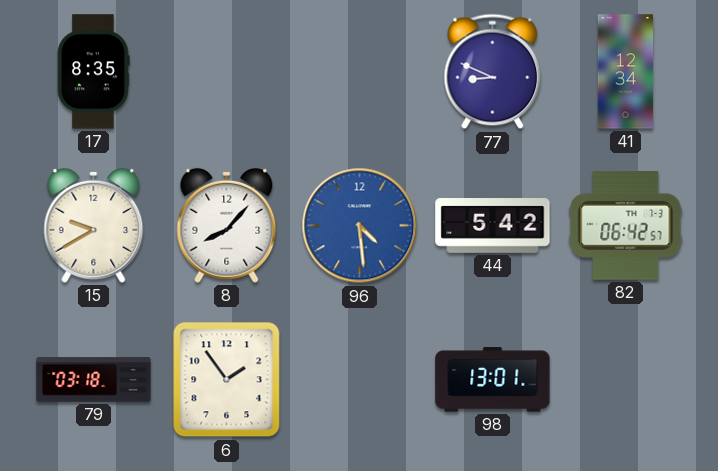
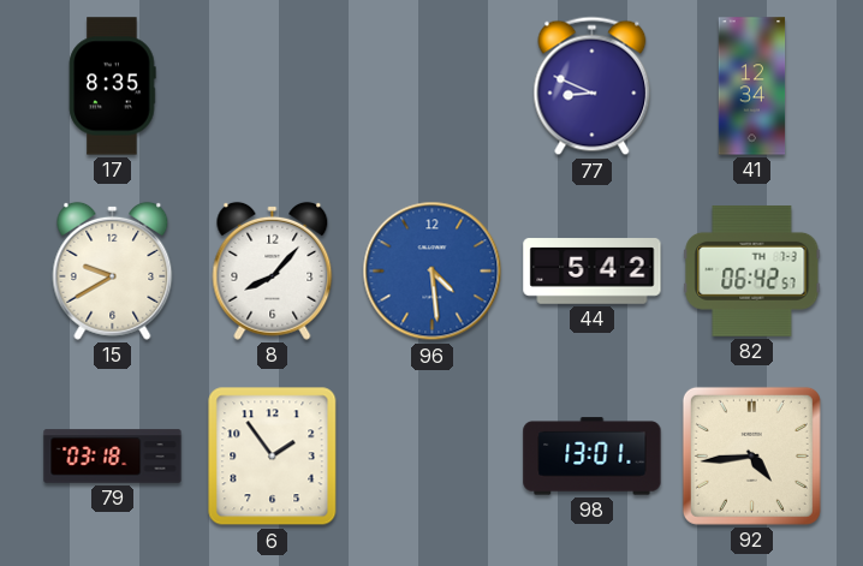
92: none -> 4:44 (751, 455)
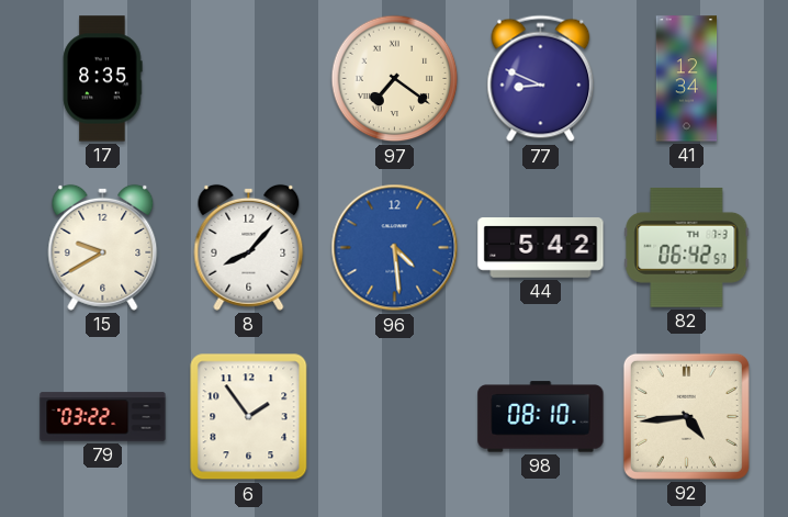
97: none -> 7:21 (395, 79)
79: 03:18 -> 03:22 (103, 417)
98: 13:01 -> 08:10 (541, 417)
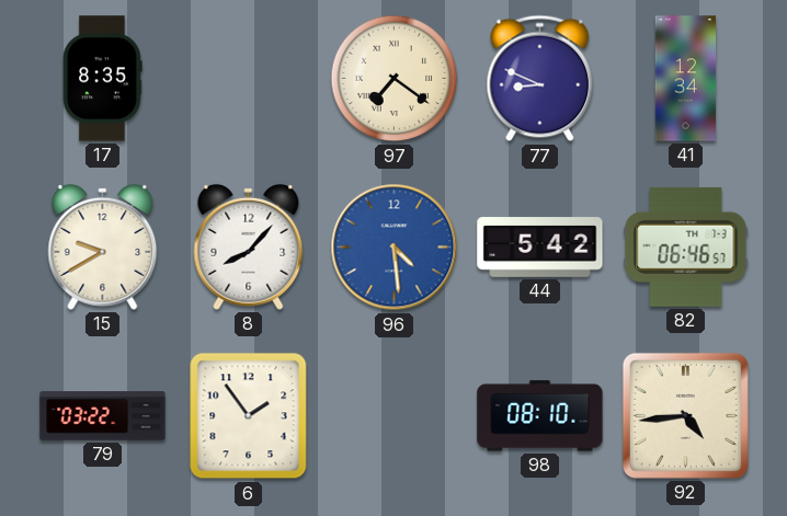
82: 06:42 -> 06:46 (686, 248)
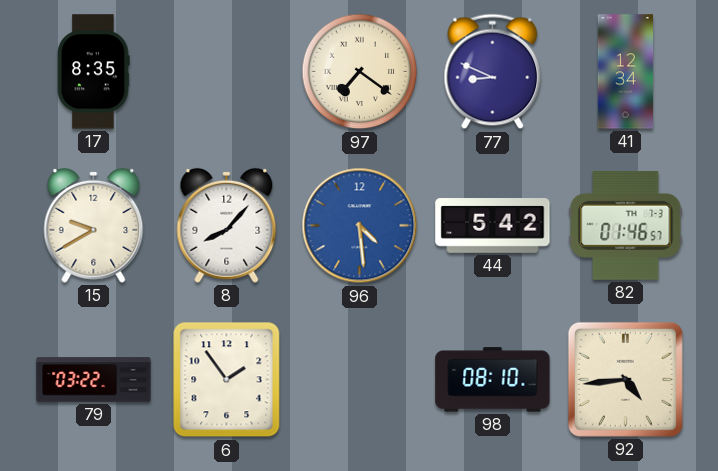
82: 06:46 -> 01:46 (626, 226)
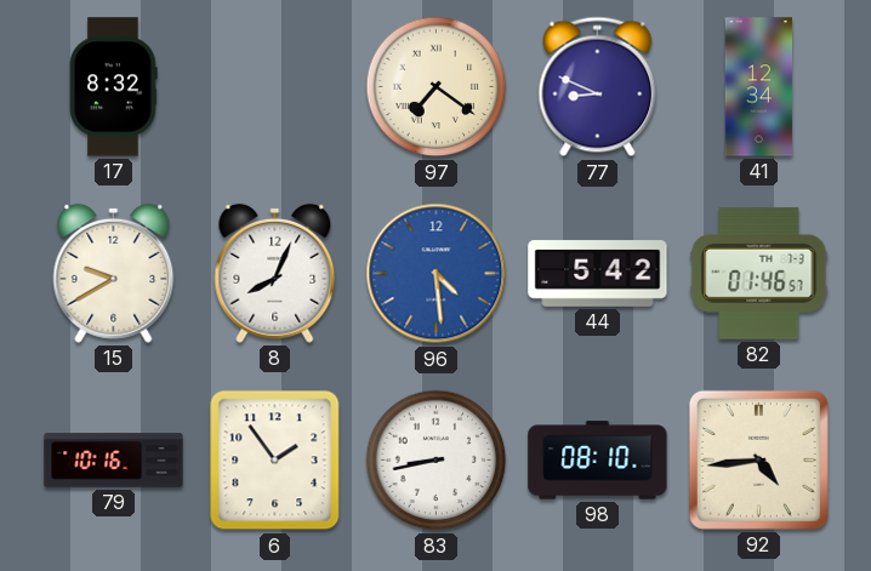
17: 8:35 -> 8:32 (114, 87)
8: 8:07 -> 8:04 (275, 273)
79: 03:22 -> 10:16 (114, 461)
83: none -> 8:43 (437, 461)
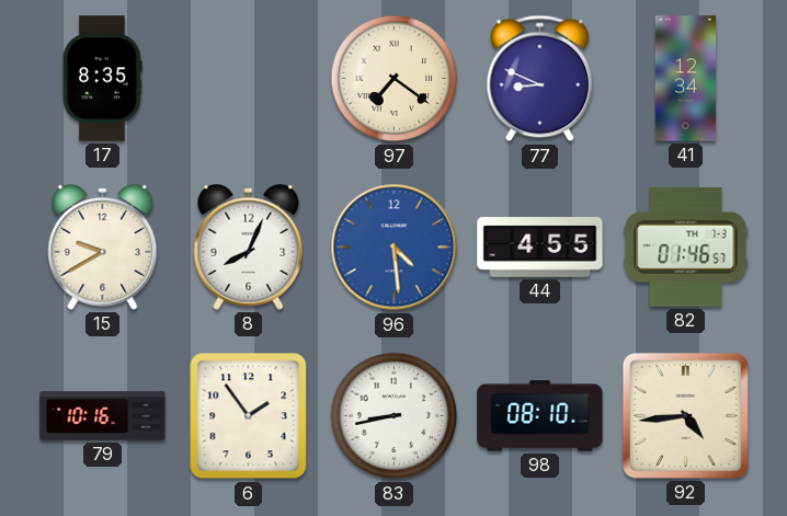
17: 8:32 -> 8:35 (103, 79)
44: 5:42 -> 4:55 (540, 248)
